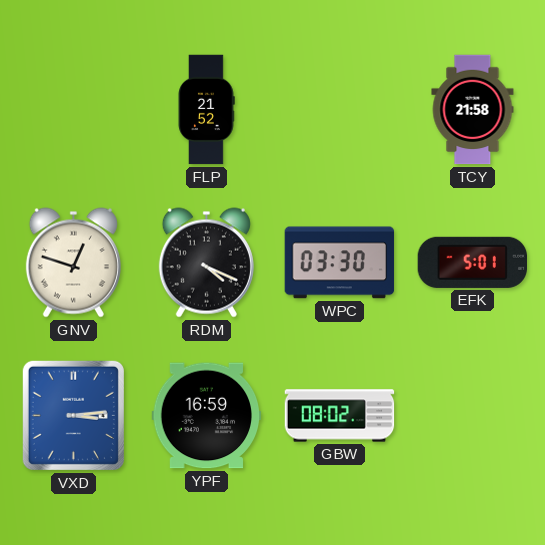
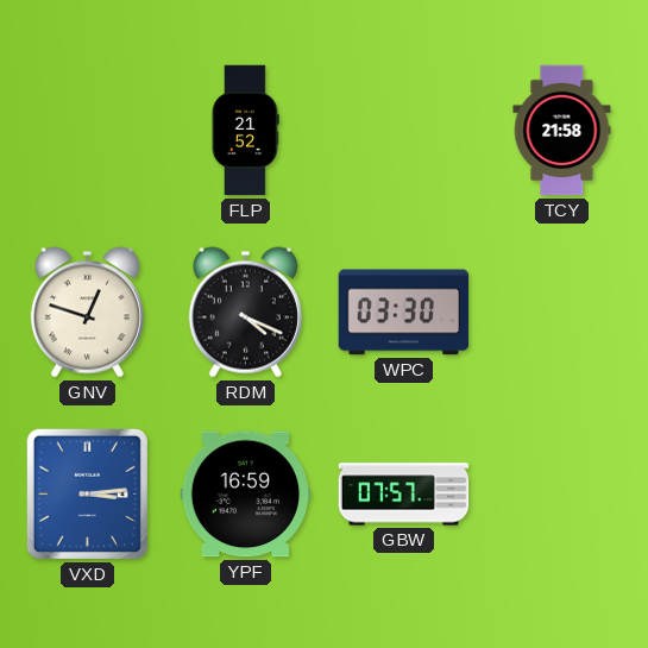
EFK: 5:01 -> none (472, 262)
GBW: 08:02 -> 07:57 (404, 495)
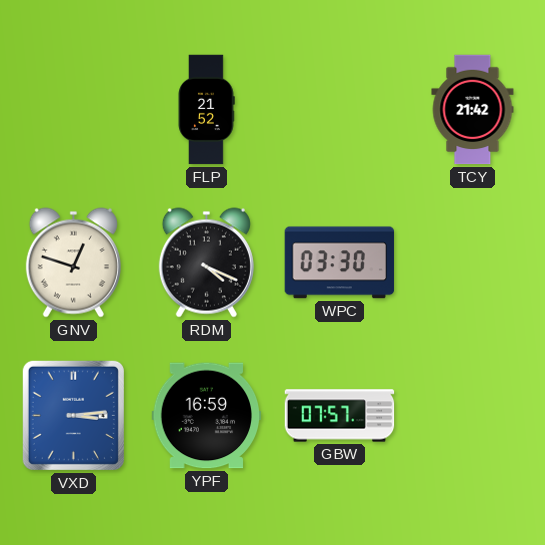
TCY: 21:58 -> 21:42 (473, 110)
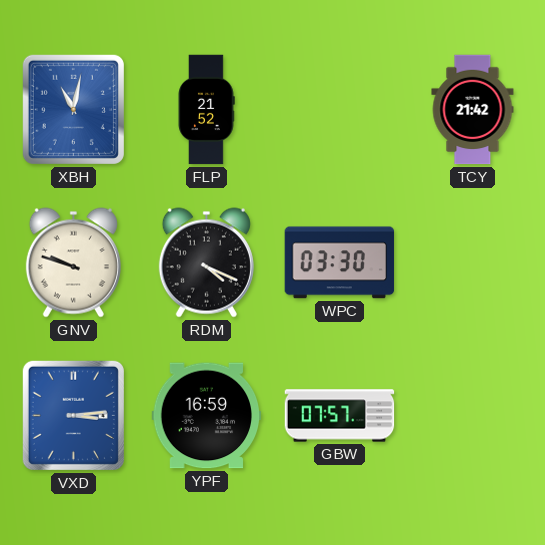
XBH: none -> 11:02 (73, 109)
GNV: 12:48 -> 9:48 (73, 263)
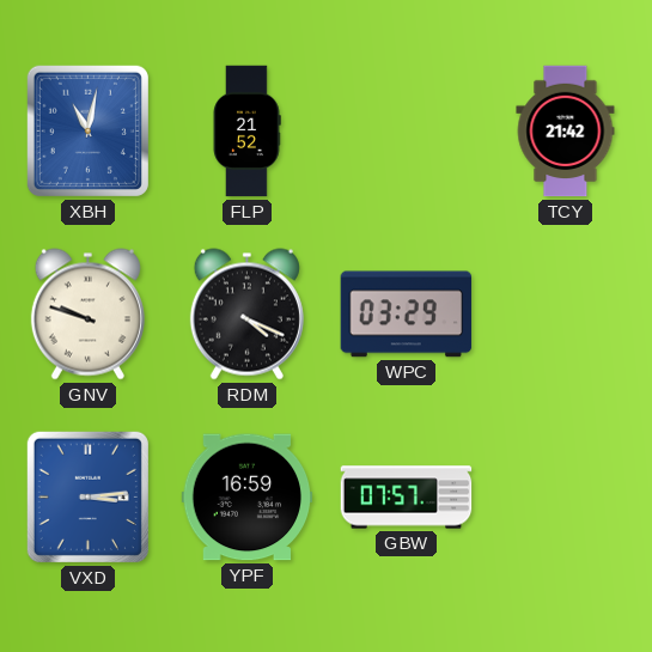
WPC: 03:30 -> 03:29 (407, 315)
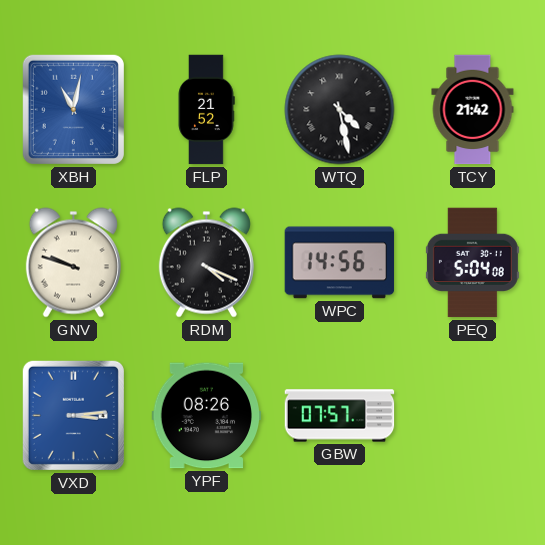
WTQ: none -> 4:28 (340, 110)
WPC: 03:29 -> 14:56 (340, 263)
PEQ: none -> 5:04 (472, 263)
YPF: 16:59 -> 08:26 (207, 416)
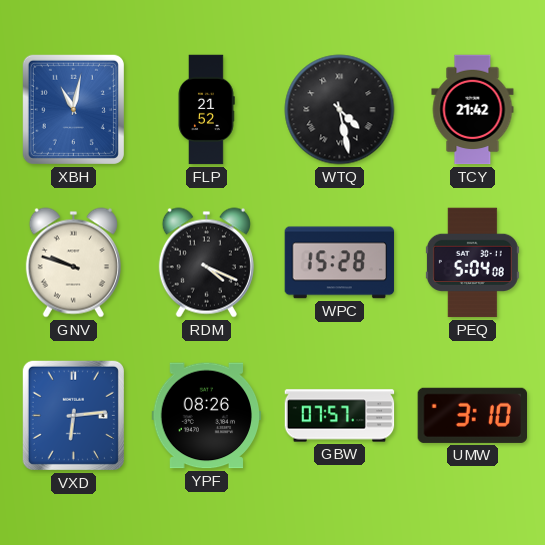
WPC: 14:56 -> 15:28 (340, 263)
VXD: 3:14 -> 6:14 (73, 415)
UMW: none -> 3:10 (472, 415)
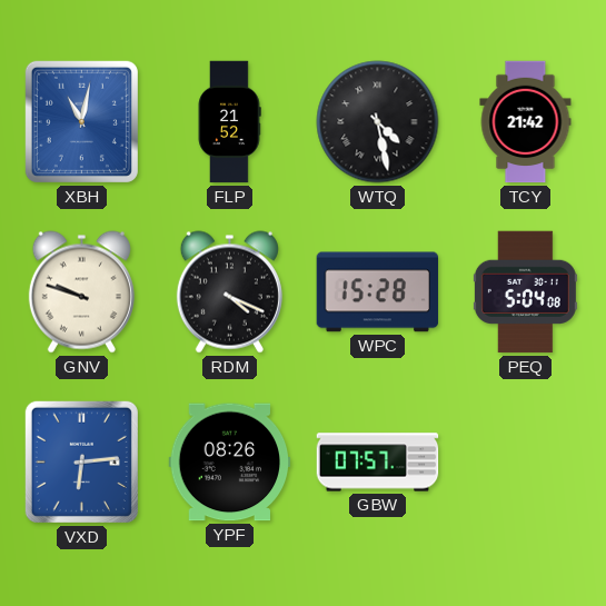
UMW: 3:10 -> none (472, 415)
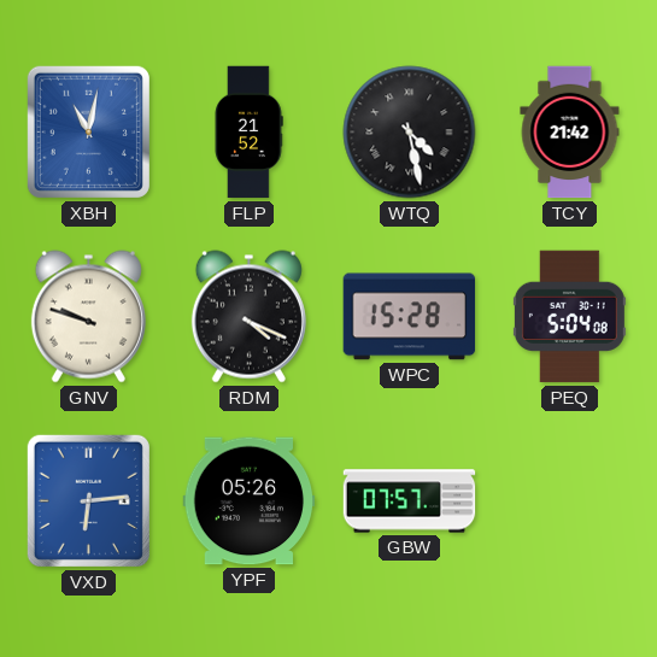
YPF: 08:26 -> 05:26 (250, 501)
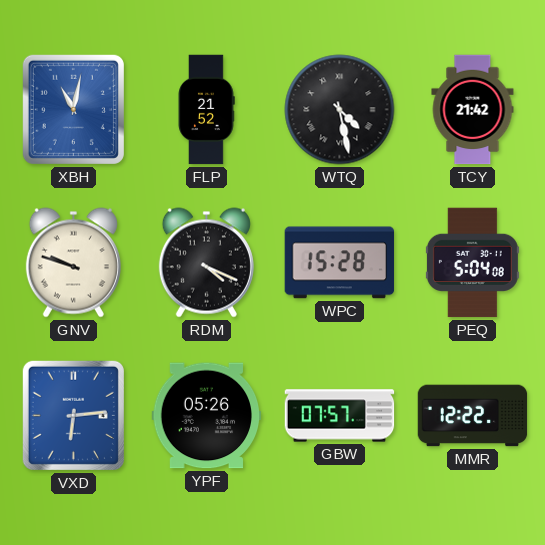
MMR: none -> 12:22 (473, 416)
